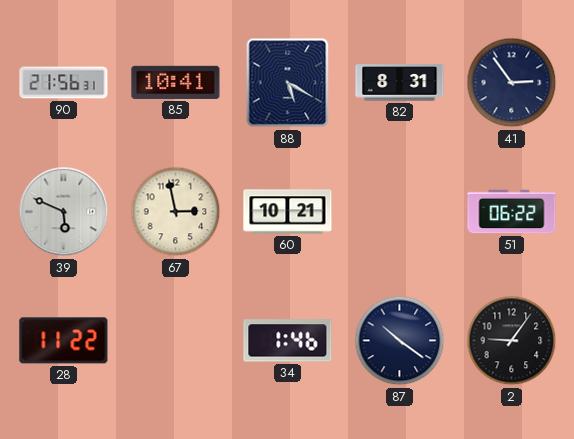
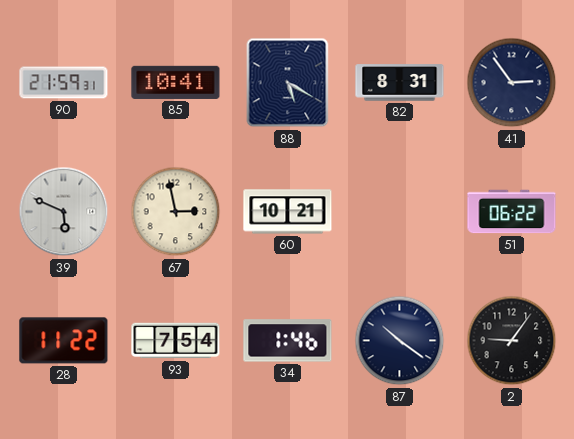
90: 21:56 -> 21:59 (64, 83)
93: none -> 7:54 (176, 341)
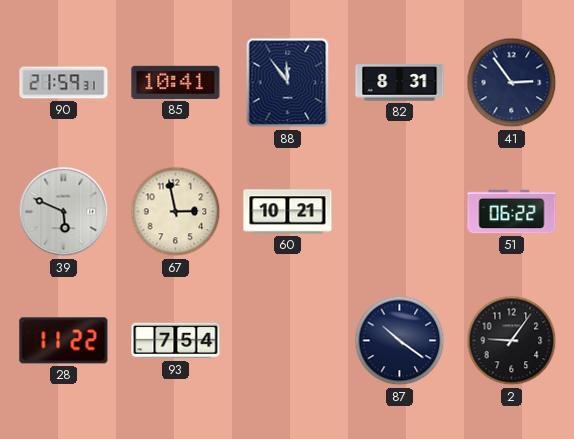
88: 5:20 -> 11:54 (288, 83)
34: 1:46 -> none (288, 341)
